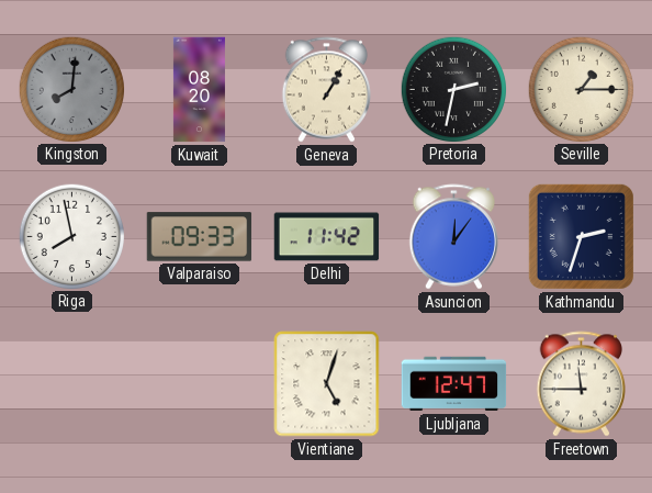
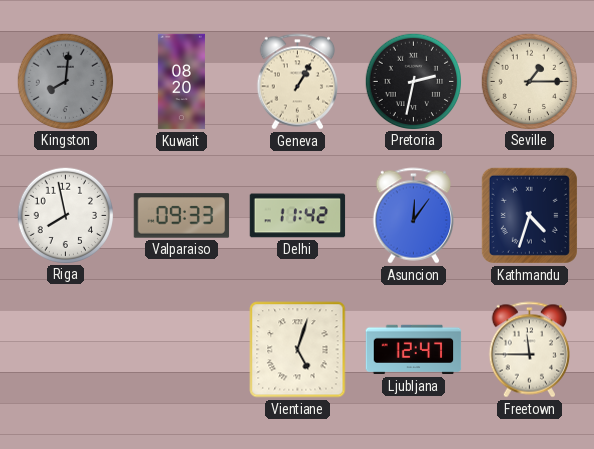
Kathmandu: 2:33 -> 4:33 (529, 215)
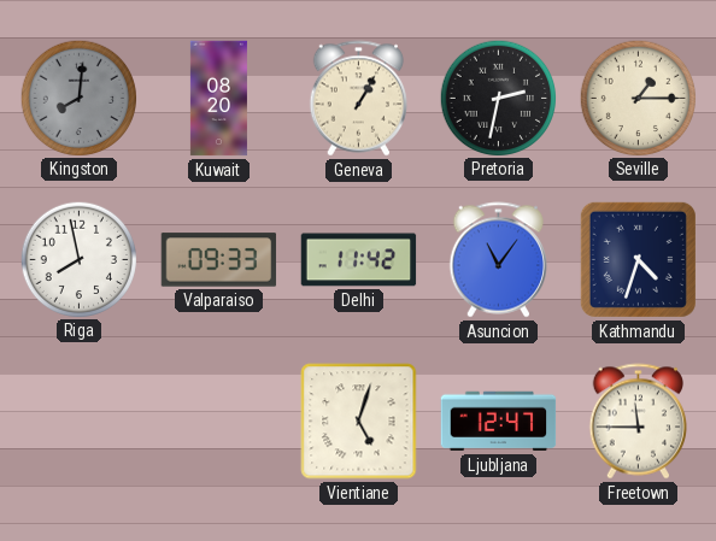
Asuncion: 12:06 -> 11:06 (498, 260)
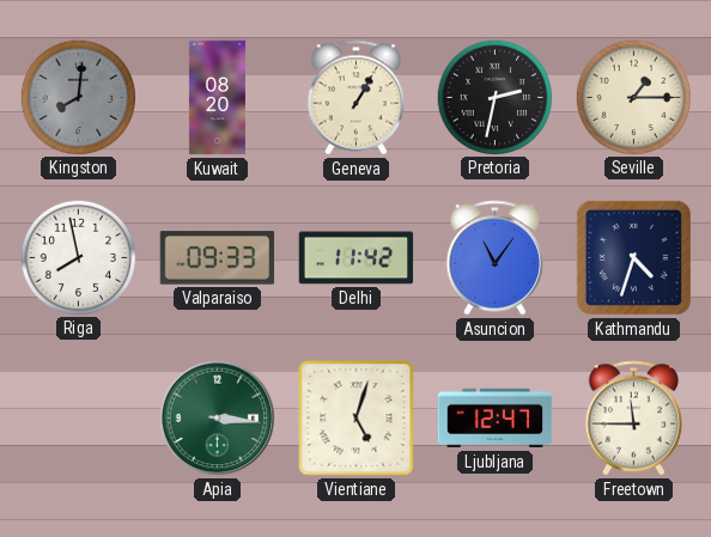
Apia: none -> 3:16 (218, 419)
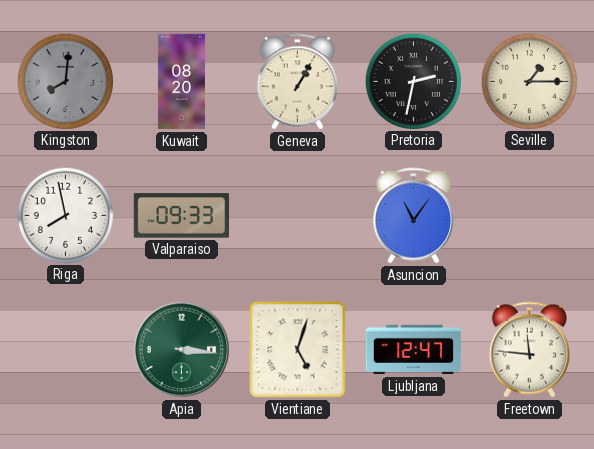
Delhi: 11:42 -> none (357, 258)
Kathmandu: 4:33 -> none (633, 257)
Freetown: 11:45 -> 11:46 (529, 350)
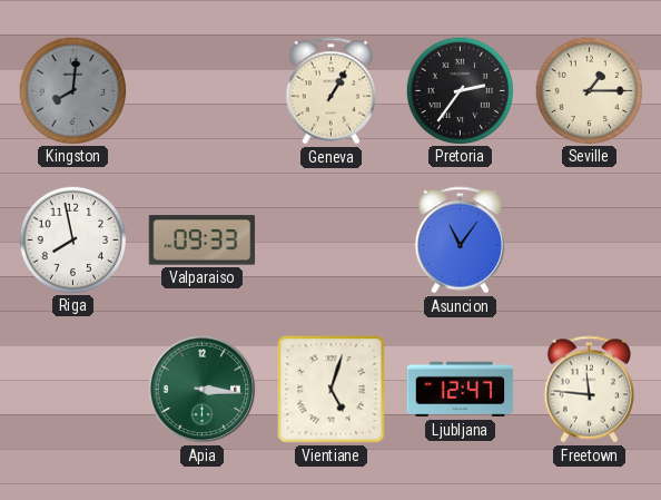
Kuwait: 08:20 -> none (181, 82)
Pretoria: 2:32 -> 2:36 (460, 90)
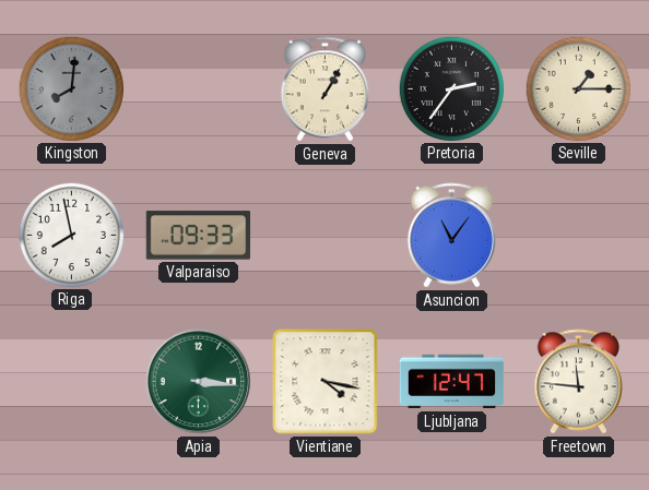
Vientiane: 5:03 -> 4:17 (326, 382)
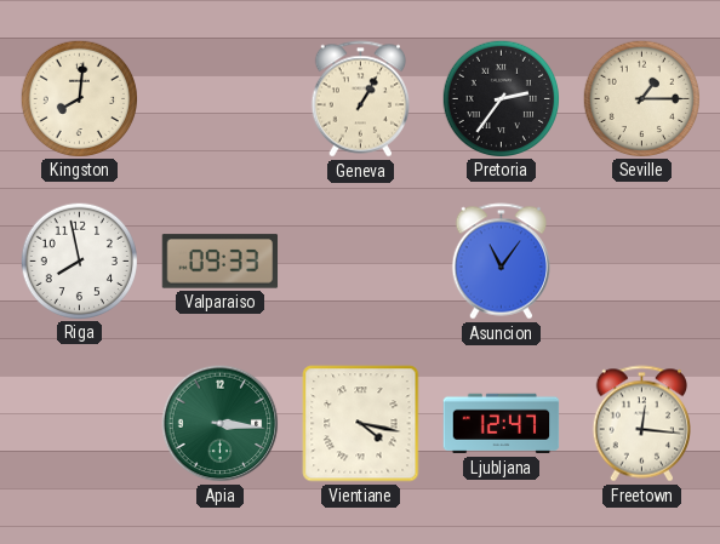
Kingston dial: grey -> cream (79, 98)
Freetown: 11:46 -> 12:16 (641, 424)
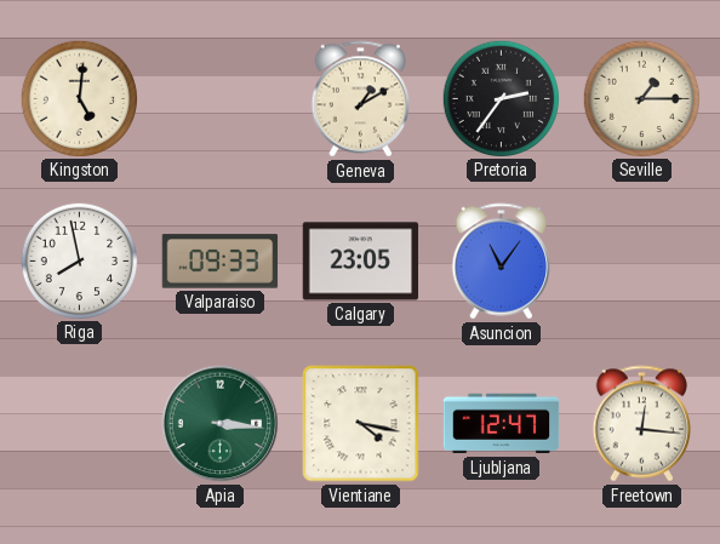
Kingston: 8:01 -> 5:01 (79, 98)
Geneva: 1:05 -> 1:10 (360, 99)
Calgary: none -> 23:05 (361, 262)
